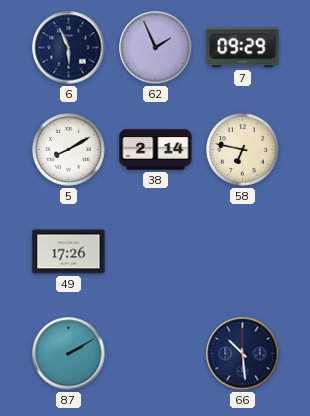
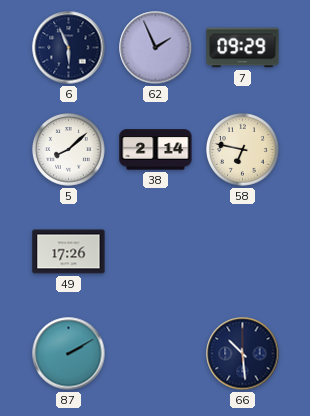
5: 8:10 -> 8:08 (69, 150)
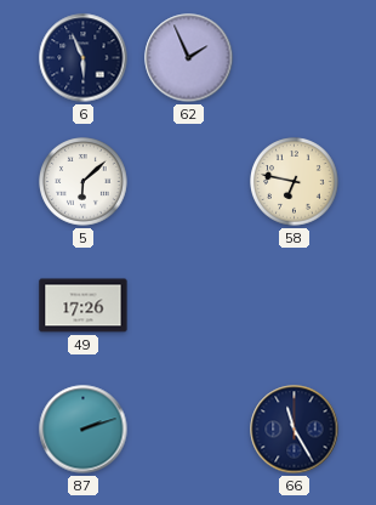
7: 09:29 -> none (243, 48)
5: 8:08 -> 6:08 (84, 182)
38: 2:14 -> none (156, 150)
87: 2:10 -> 2:12 (84, 430)
66: 10:29 -> 11:25 (295, 430)
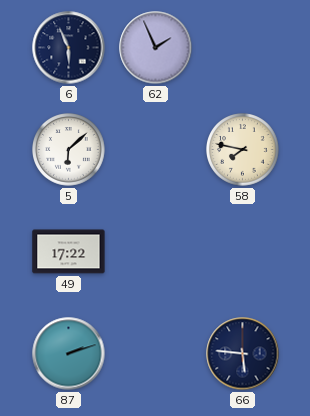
58: 6:47 -> 7:47 (243, 150)
49: 17:26 -> 17:22 (69, 252)
66: 11:25 -> 5:46 (243, 354)
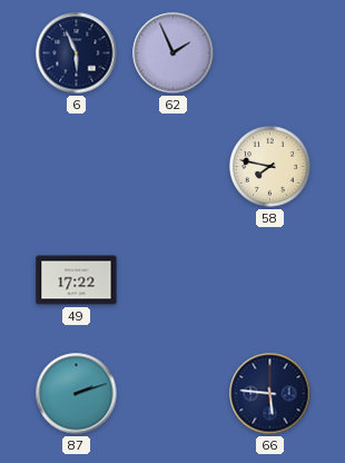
5: 6:08 -> none (69, 150)
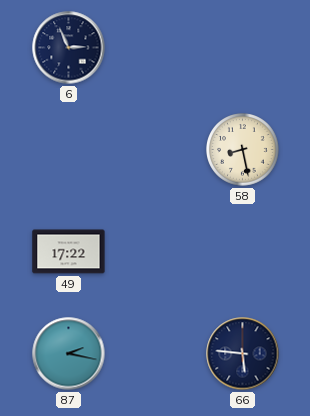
6: 5:56 -> 2:56 (69, 48)
62: 1:56 -> none (174, 53)
58: 7:47 -> 8:28 (243, 150)
87: 2:12 -> 2:17 (69, 354)
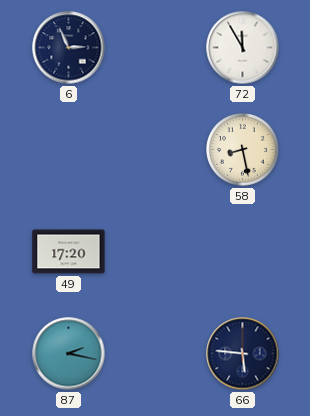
72: none -> 11:55 (243, 48)
49: 17:22 -> 17:20 (69, 252)
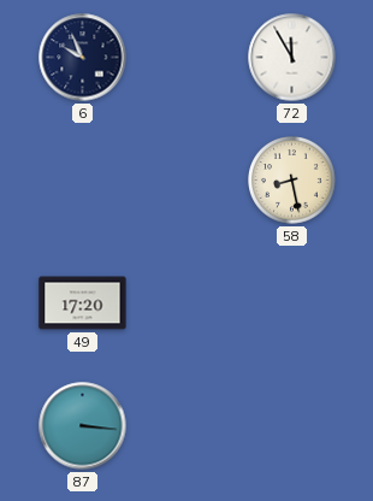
6: 2:56 -> 9:56 (83, 58)
87: 2:17 -> 3:16 (83, 426)
66: 5:46 -> none (243, 354)
